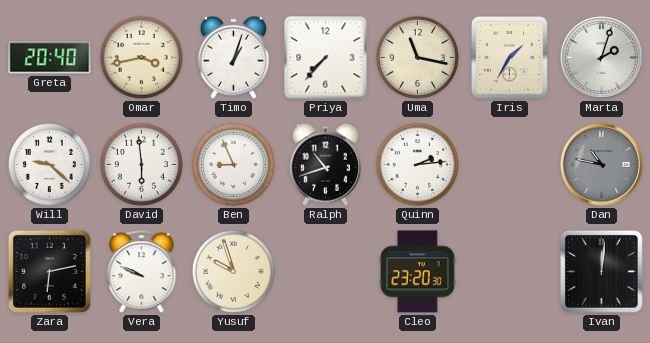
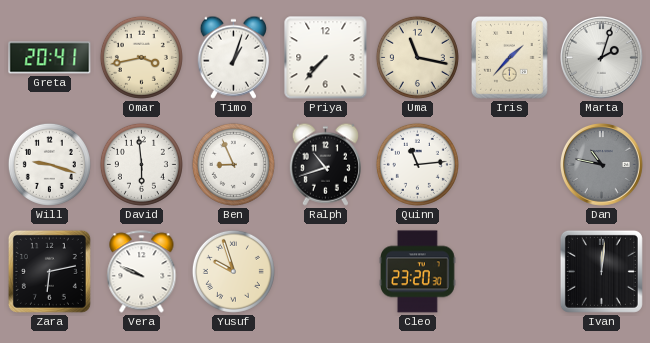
Greta: 20:40 -> 20:41 (50, 58)
Iris: 1:35 -> 1:37 (510, 58)
Will: 9:22 -> 9:18 (49, 164)
Quinn: 2:14 -> 11:14 (417, 164)
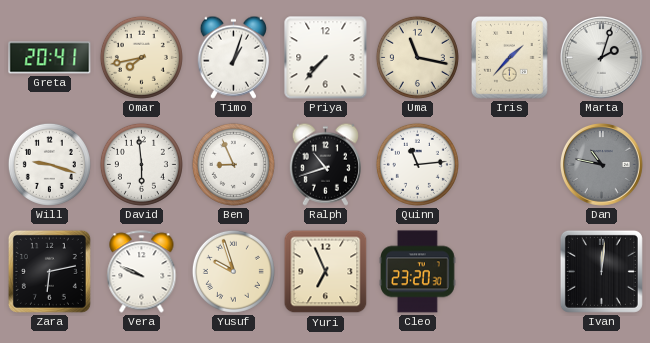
Omar: 3:43 -> 7:43 (141, 57)
Yuri: none -> 6:56 (326, 272)
